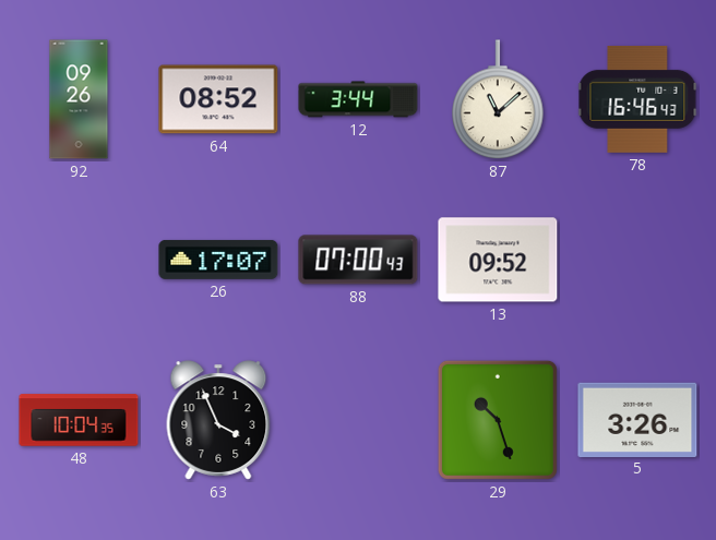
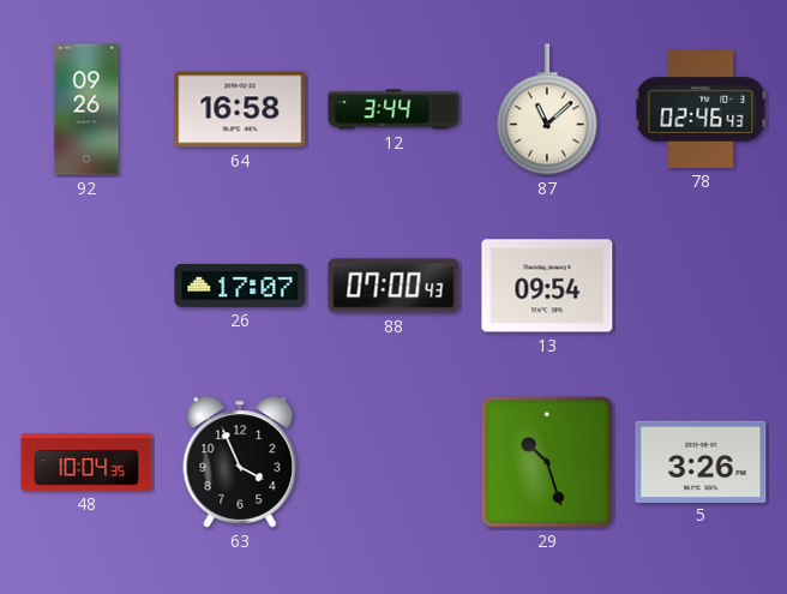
64: 08:52 -> 16:58 (240, 109)
78: 16:46 -> 02:46 (701, 109)
13: 09:52 -> 09:54 (547, 286)
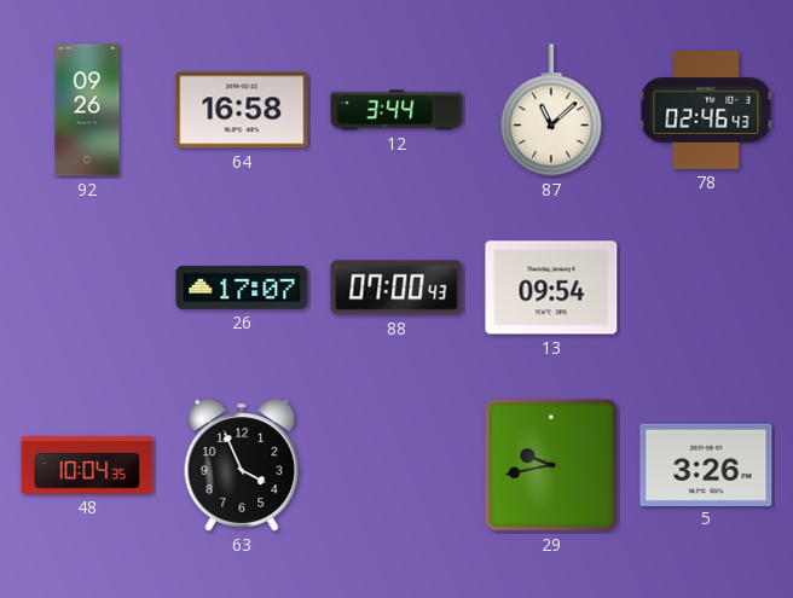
29: 10:27 -> 9:43 (551, 465)
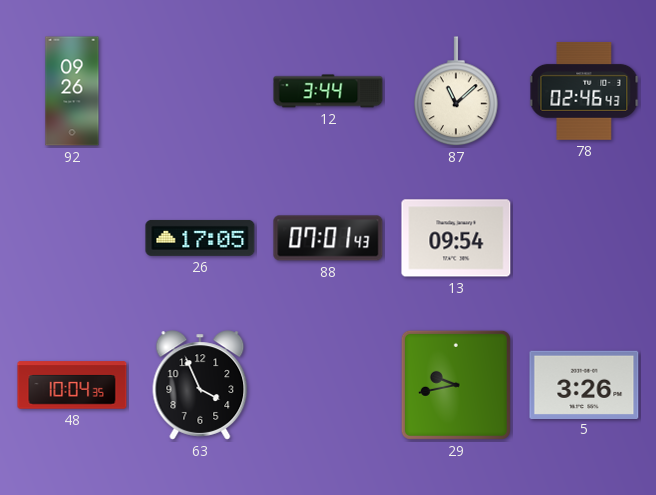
64: 16:58 -> none (242, 110)
26: 17:07 -> 17:05 (200, 238)
88: 07:00 -> 07:01 (328, 238)
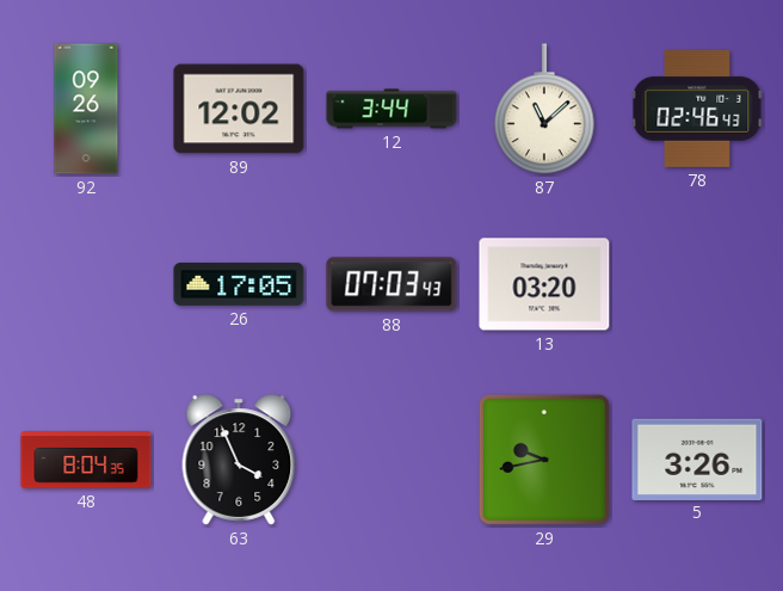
89: none -> 12:02 (239, 109)
88: 07:01 -> 07:03 (391, 284)
13: 09:54 -> 03:20 (544, 284)
48: 10:04 -> 8:04 (86, 460)
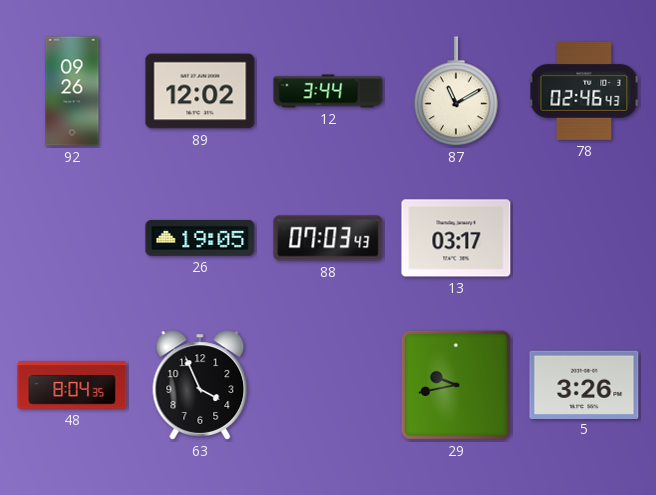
87: 11:08 -> 11:10 (457, 92)
26: 17:05 -> 19:05 (200, 238)
13: 03:20 -> 03:17 (456, 238)
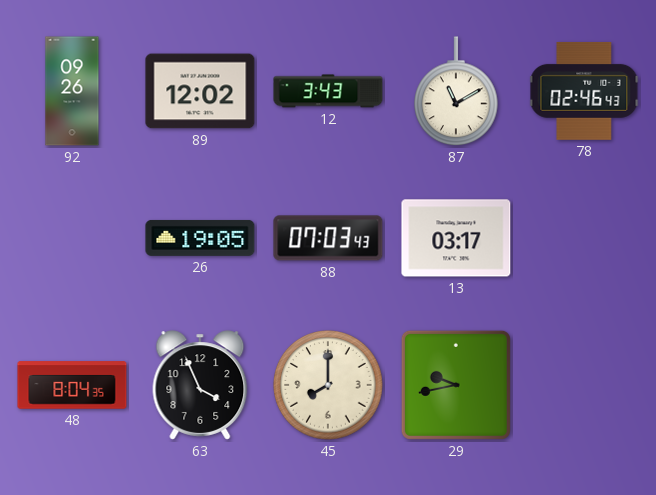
12: 3:44 -> 3:43 (328, 91)
45: none -> 8:00 (328, 385)
5: 3:26 -> none (584, 384)
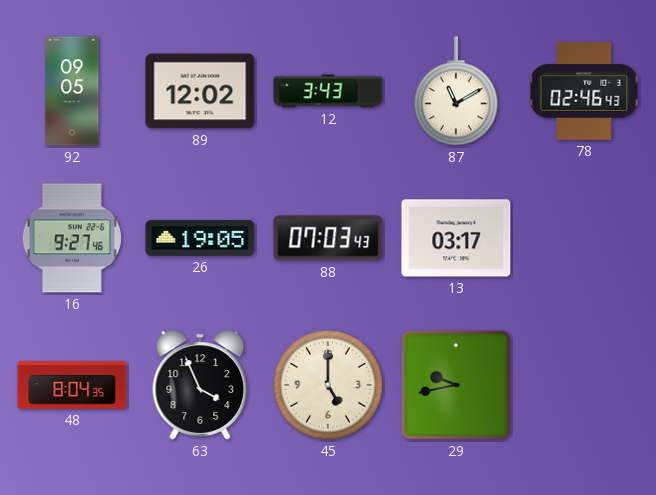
92: 09:26 -> 09:05 (72, 91)
16: none -> 9:27 (72, 238)
45: 8:00 -> 5:00 (328, 385)
